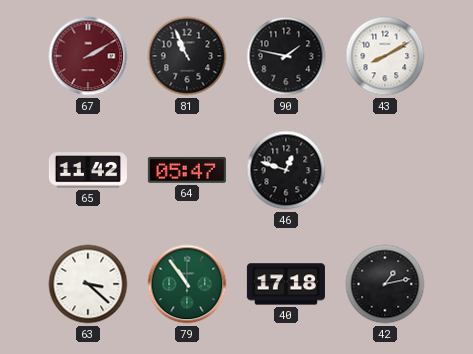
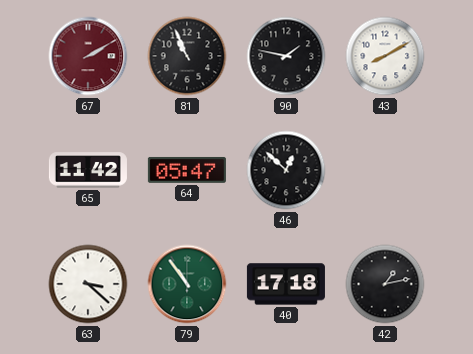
46: 12:48 -> 12:52 (286, 170)
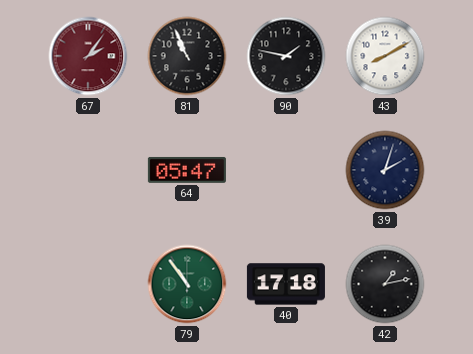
67: 2:10 -> 2:06 (88, 56)
65: 11:42 -> none (88, 170)
46: 12:52 -> none (286, 170)
39: none -> 2:03 (385, 170)
63: 3:22 -> none (88, 284)
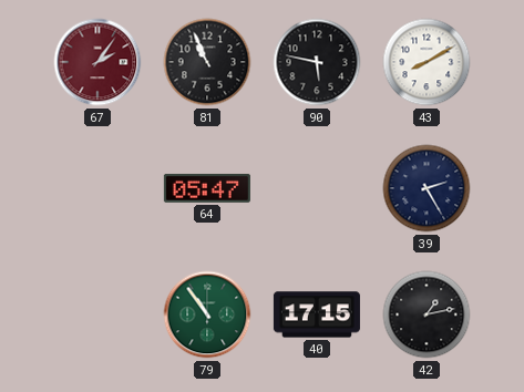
90: 1:47 -> 5:47 (317, 62)
39: 2:03 -> 2:25 (427, 188)
40: 17:18 -> 17:15 (317, 314)
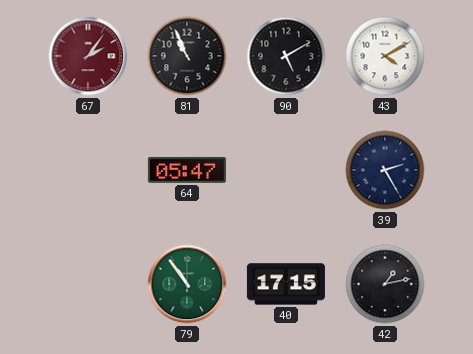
90: 5:47 -> 5:10 (286, 56)
43: 8:10 -> 4:10 (385, 56)
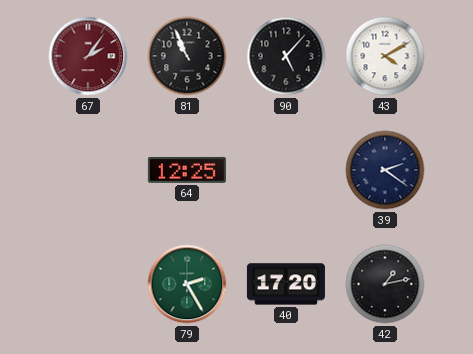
90: 5:10 -> 5:07 (286, 56)
64: 05:47 -> 12:25 (187, 170)
39: 2:25 -> 2:21 (385, 170)
79: 10:54 -> 2:25 (187, 284)
40: 17:15 -> 17:20 (286, 284)
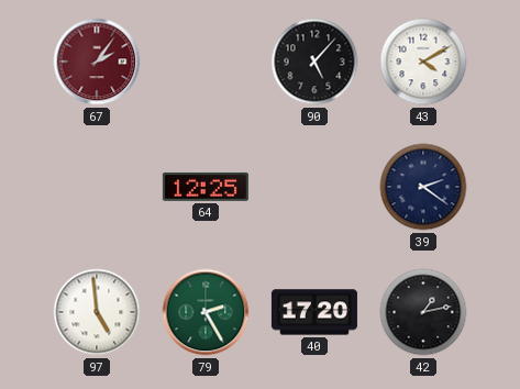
81: 10:56 -> none (187, 56)
97: none -> 4:59 (97, 312)
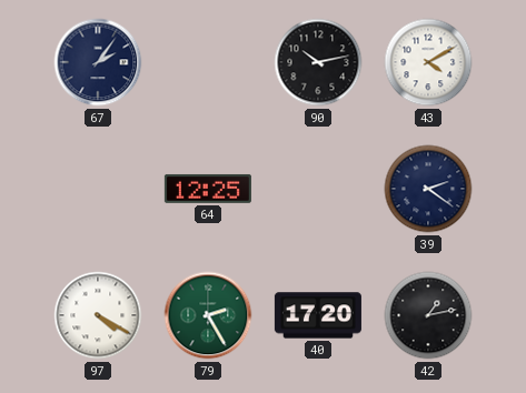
67 dial: burgundy -> navy (98, 62)
90: 5:07 -> 10:13 (318, 62)
97: 4:59 -> 4:20 (98, 315)
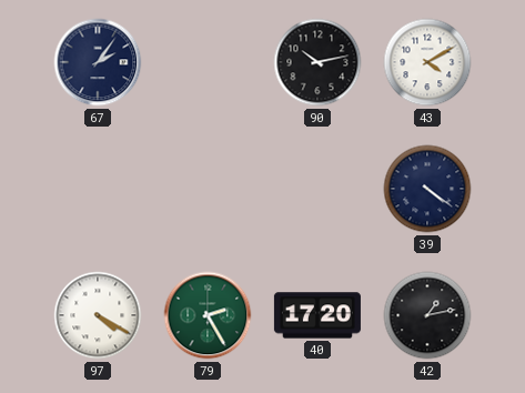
64: 12:25 -> none (208, 189)
39: 2:21 -> 4:21 (427, 189)
